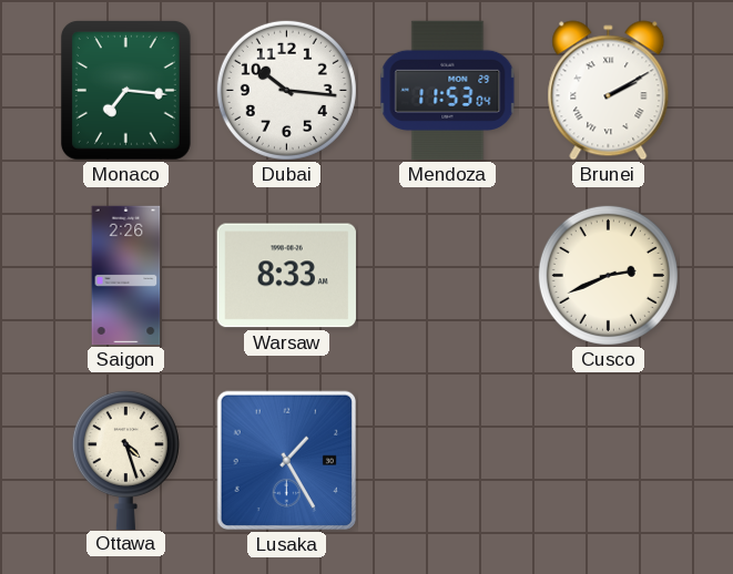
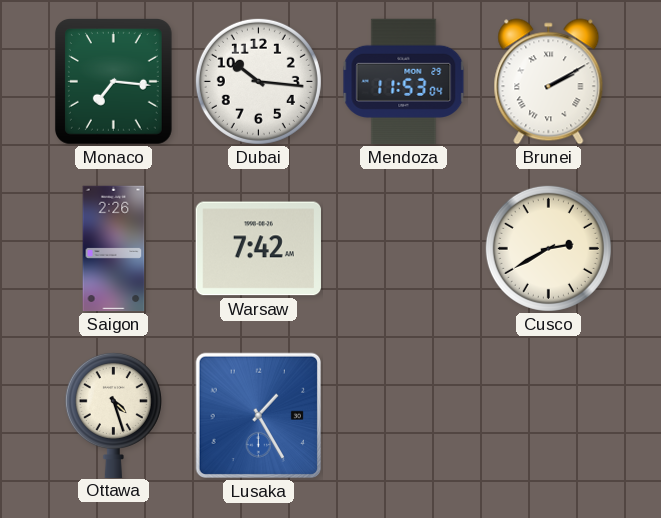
Warsaw: 8:33 -> 7:42 (258, 249)
Cusco: 2:41 -> 2:40 (548, 248)
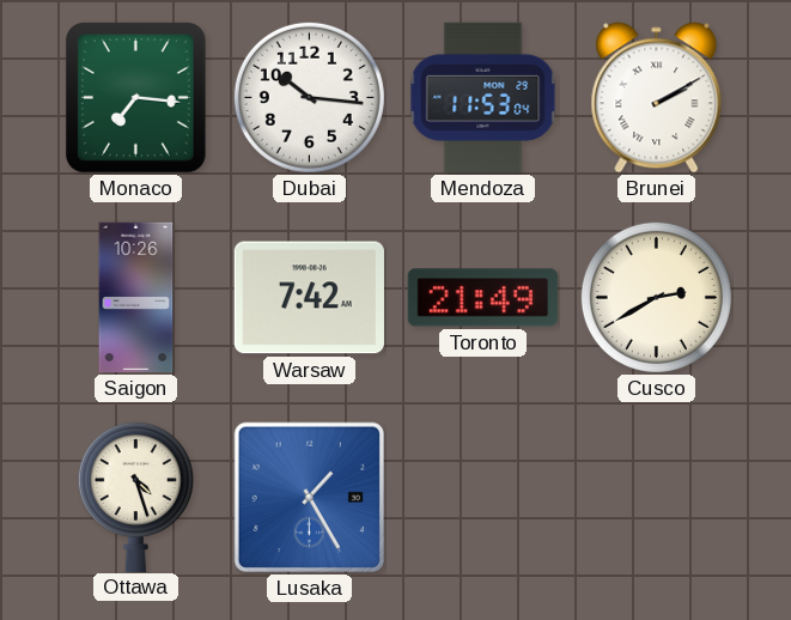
Saigon: 2:26 -> 10:26 (136, 298)
Toronto: none -> 21:49 (482, 298)
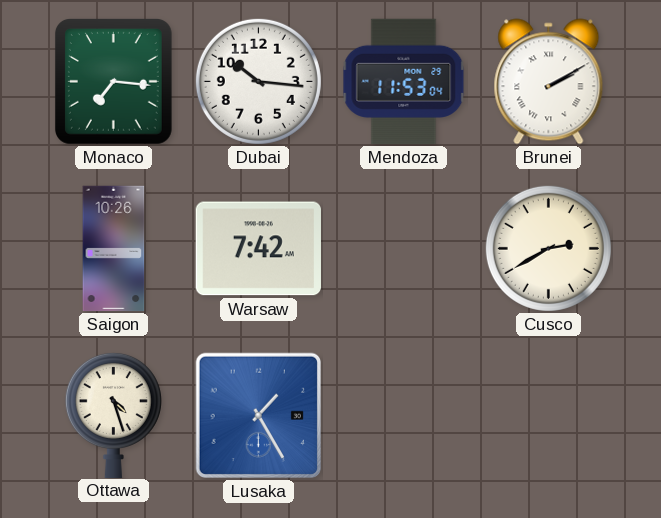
Toronto: 21:49 -> none (482, 298)
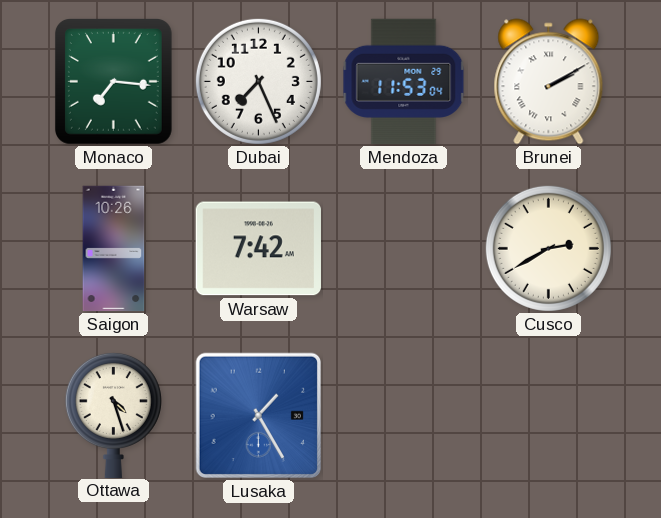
Dubai: 10:16 -> 7:26 (258, 81)
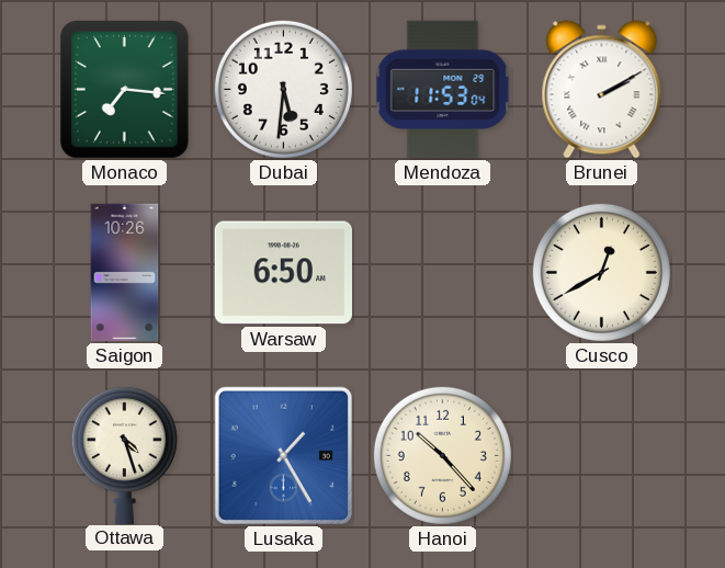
Dubai: 7:26 -> 5:31 (283, 89)
Warsaw: 7:42 -> 6:50 (283, 273)
Cusco: 2:40 -> 12:40 (601, 272)
Hanoi: none -> 10:23 (442, 455)
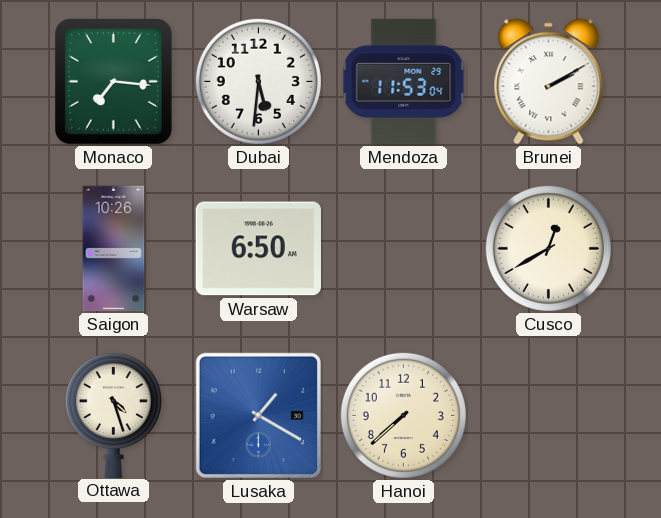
Lusaka: 1:25 -> 1:20 (259, 416)
Hanoi: 10:23 -> 7:38 (403, 415)
